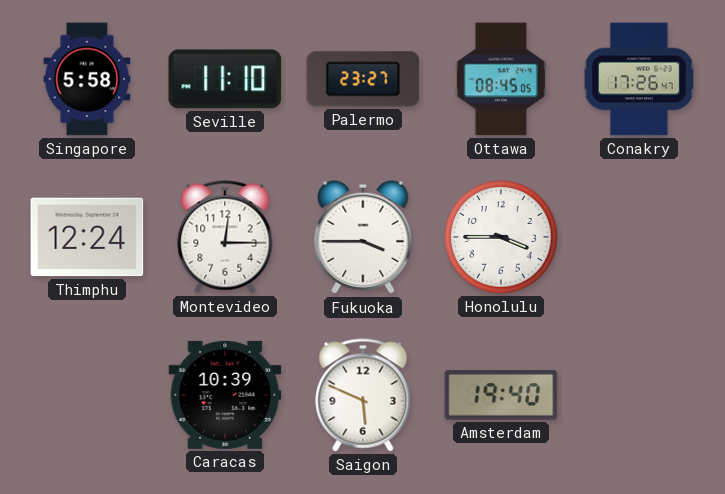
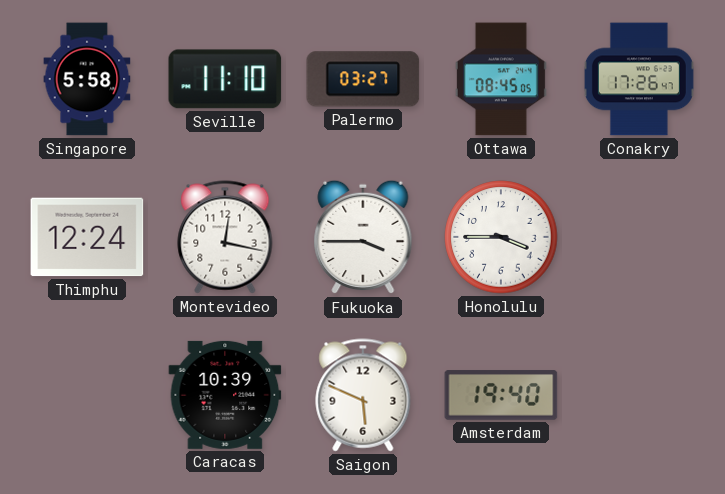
Palermo: 23:27 -> 03:27 (363, 79)
Montevideo: 12:15 -> 12:17 (225, 237)
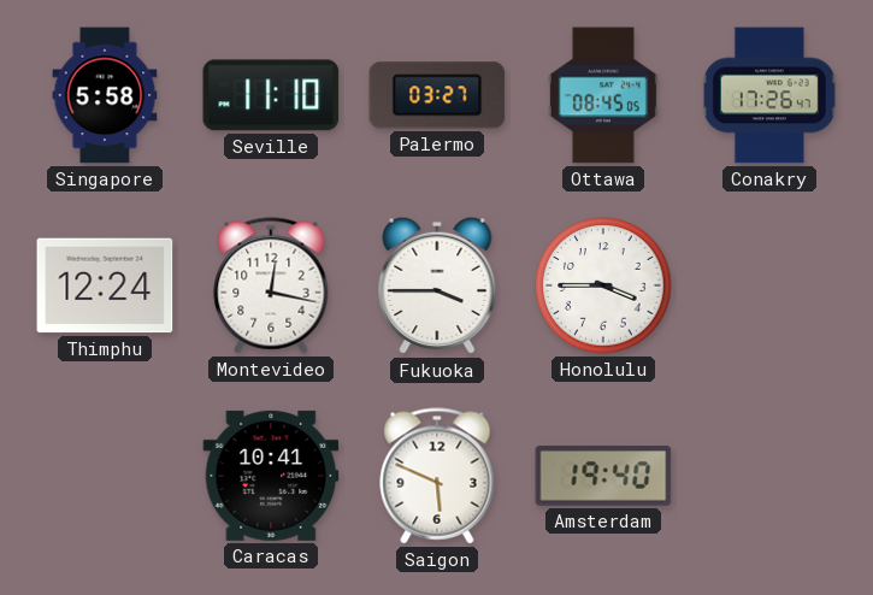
Caracas: 10:39 -> 10:41 (271, 476)
